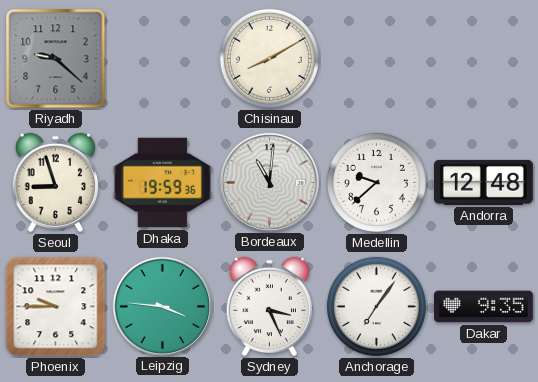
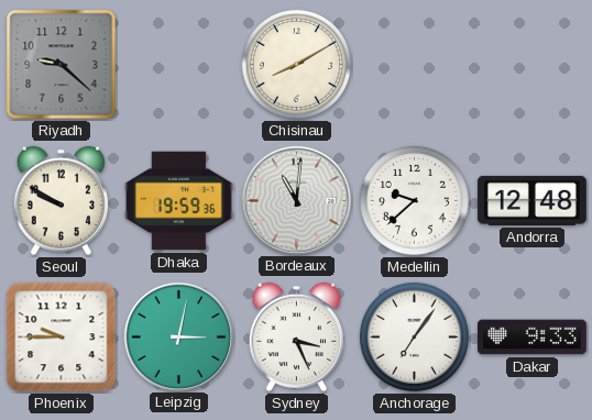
Seoul: 8:57 -> 9:50 (62, 201)
Leipzig: 3:46 -> 3:02 (178, 336)
Dakar: 9:35 -> 9:33 (531, 338)
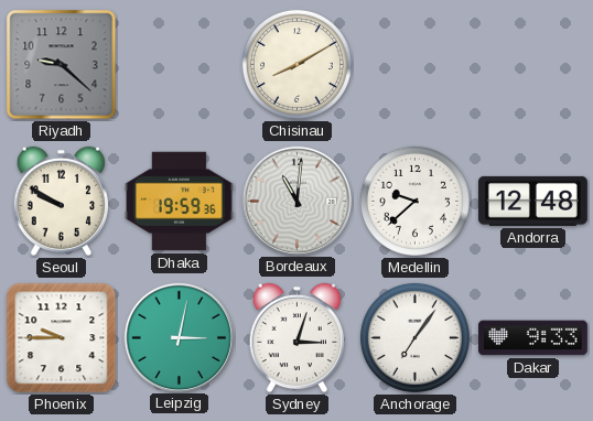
Sydney: 3:26 -> 3:03 (298, 338)
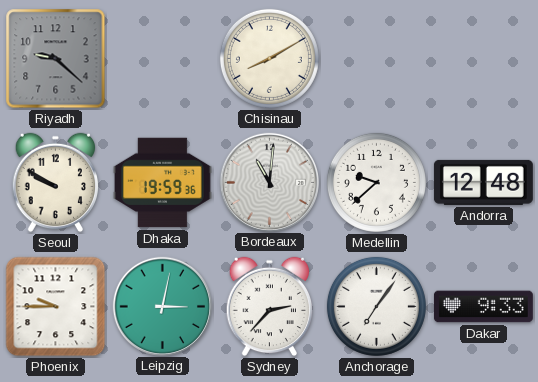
Sydney: 3:03 -> 2:37 (270, 307)
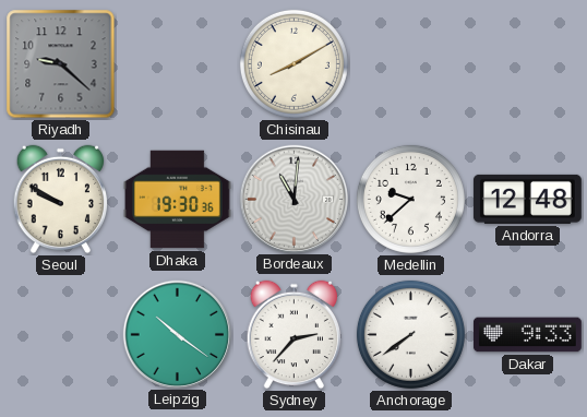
Dhaka: 19:59 -> 19:30 (177, 200)
Phoenix: 9:45 -> none (56, 307)
Leipzig: 3:02 -> 10:21 (177, 334)
Anchorage: 7:06 -> 7:39 (410, 334)
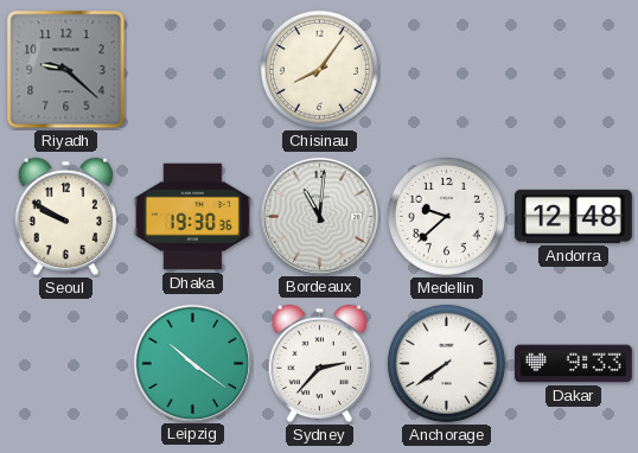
Chisinau: 8:10 -> 8:06 (319, 69)
